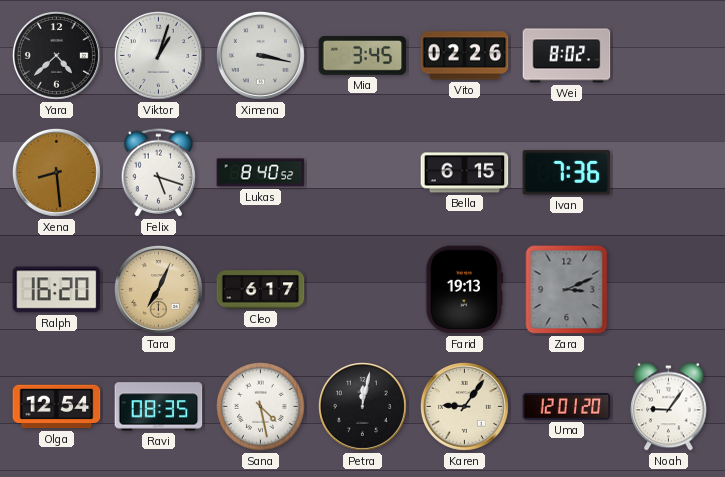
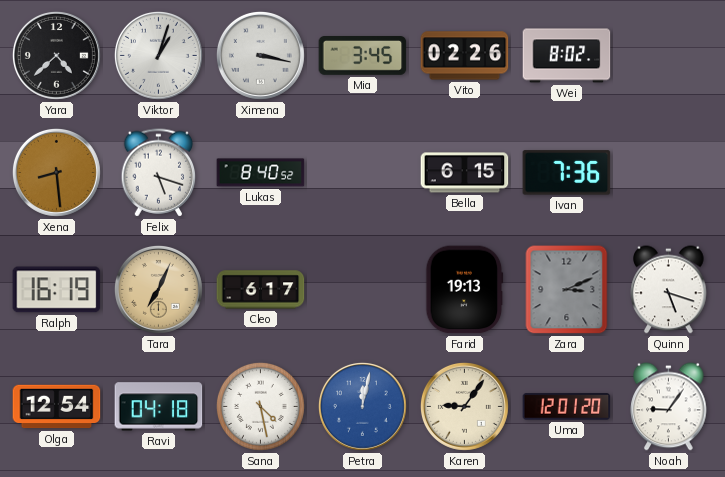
Ralph: 16:20 -> 16:19 (57, 290)
Quinn: none -> 5:18 (669, 290)
Ravi: 08:35 -> 04:18 (159, 407)
Petra dial: black -> blue (362, 406)
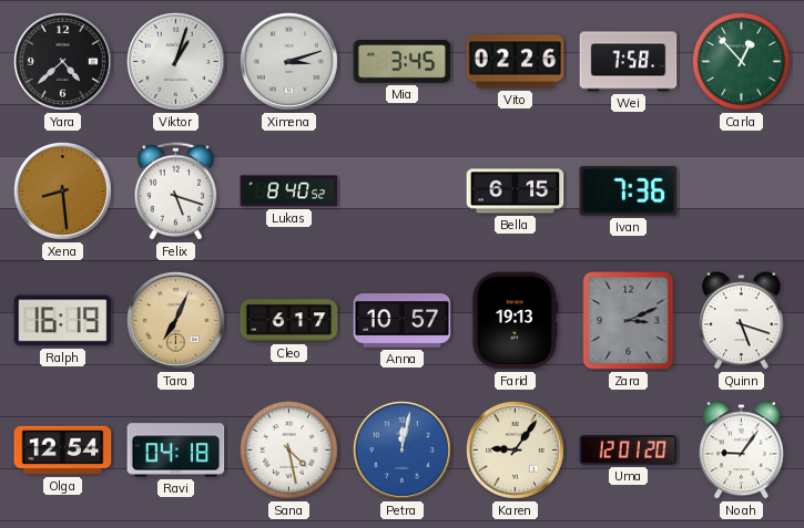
Ximena: 3:17 -> 3:12 (288, 61)
Wei: 8:02 -> 7:58 (629, 62)
Carla: none -> 12:53 (741, 61)
Anna: none -> 10:57 (403, 321)
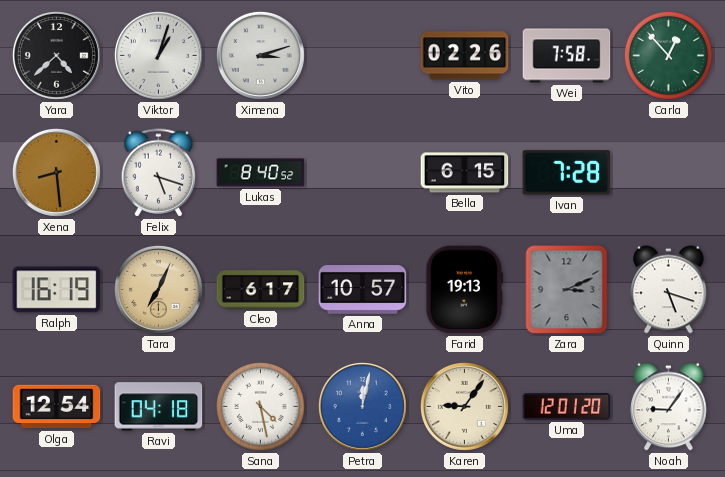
Mia: 3:45 -> none (403, 62)
Ivan: 7:36 -> 7:28 (567, 173)
